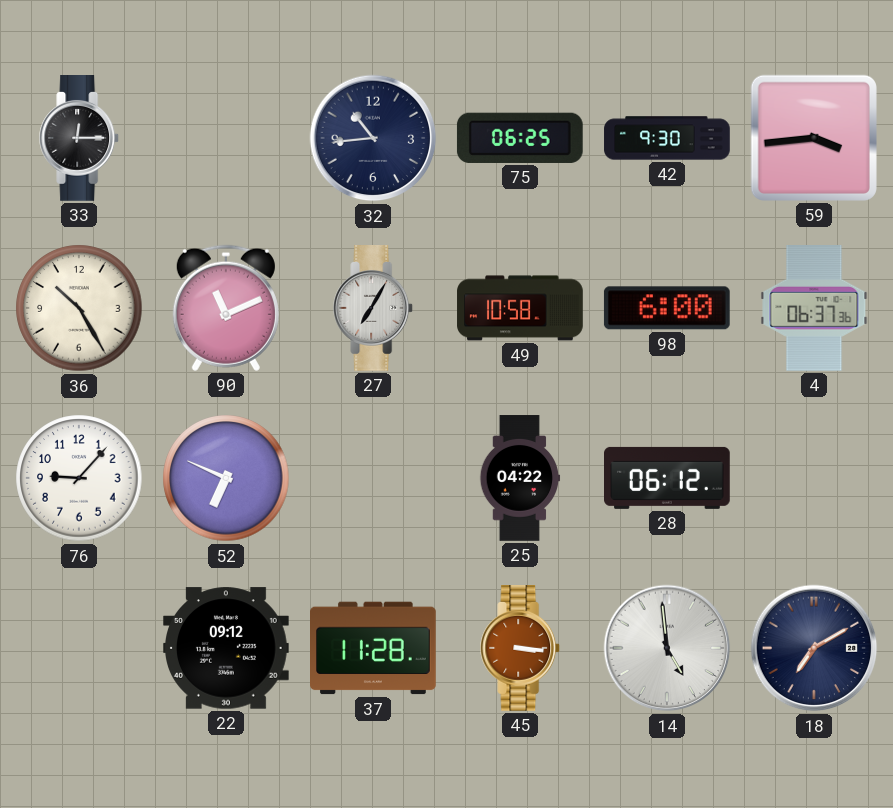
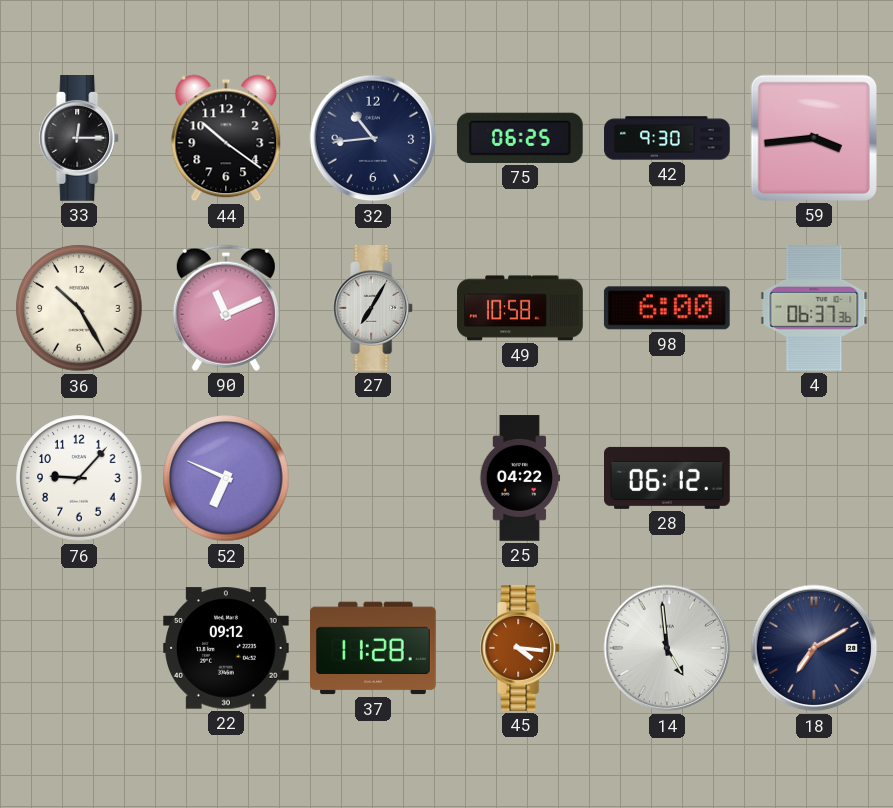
44: none -> 10:21 (226, 138)
45: 3:16 -> 4:16 (521, 649)
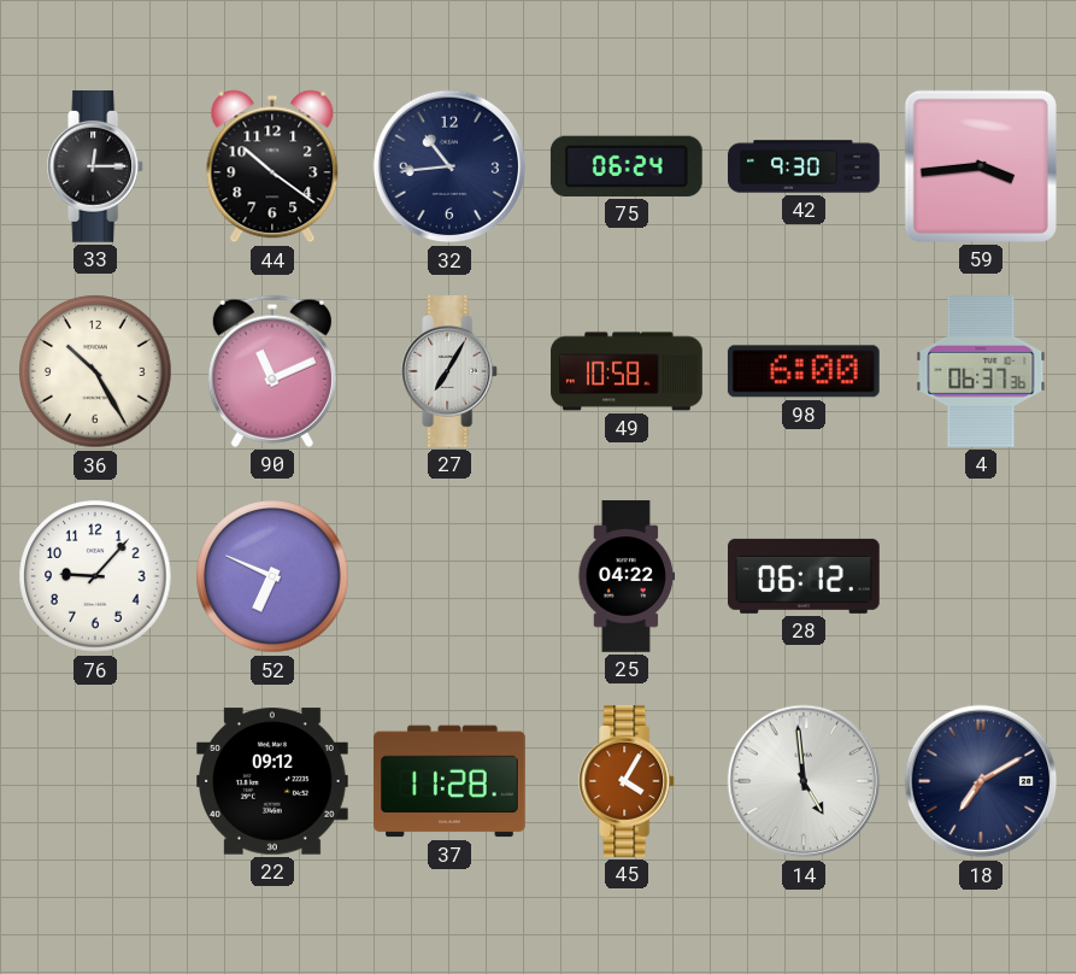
75: 06:25 -> 06:24 (627, 166)
45: 4:16 -> 4:05 (628, 782)
